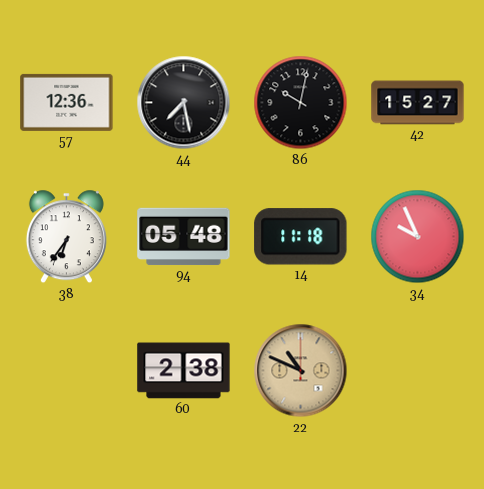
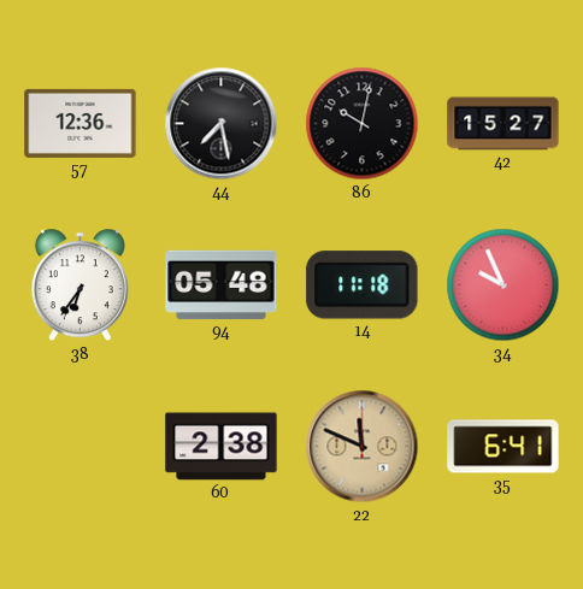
22: 10:49 -> 11:49 (363, 447)
35: none -> 6:41 (503, 447)
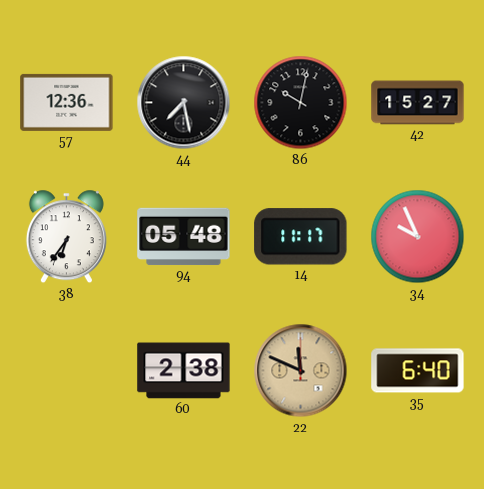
14: 11:18 -> 11:17 (301, 237)
35: 6:41 -> 6:40 (418, 371)
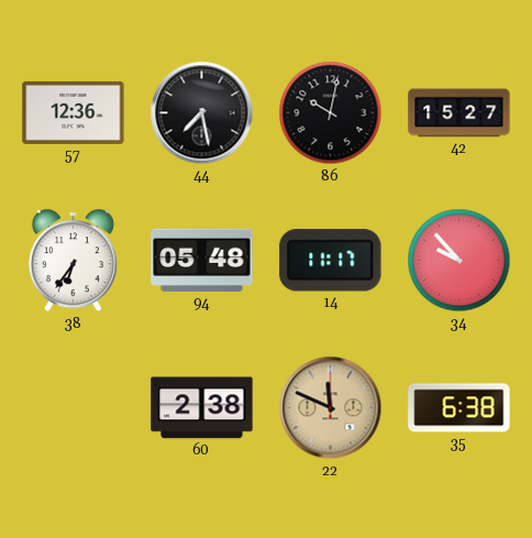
34: 9:56 -> 9:53 (459, 261)
35: 6:40 -> 6:38 (459, 408)
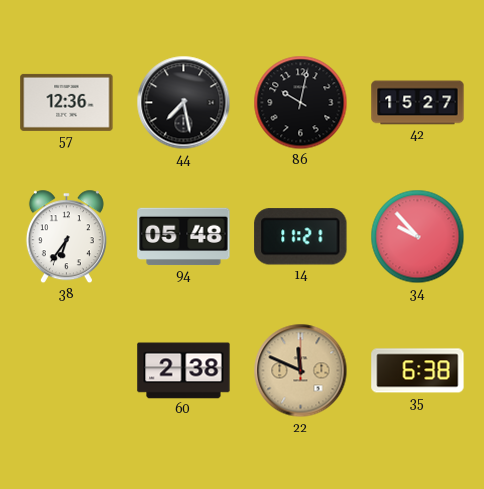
14: 11:17 -> 11:21 (301, 237)
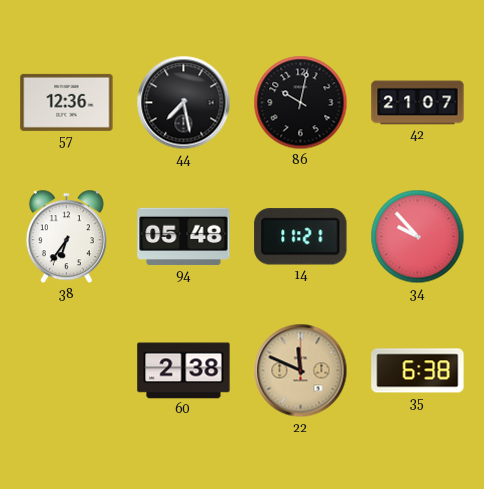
42: 15:27 -> 21:07 (418, 103)
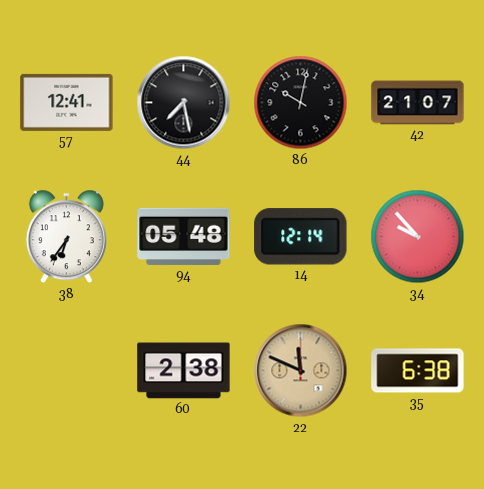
57: 12:36 -> 12:41 (67, 102)
14: 11:21 -> 12:14 (301, 237)
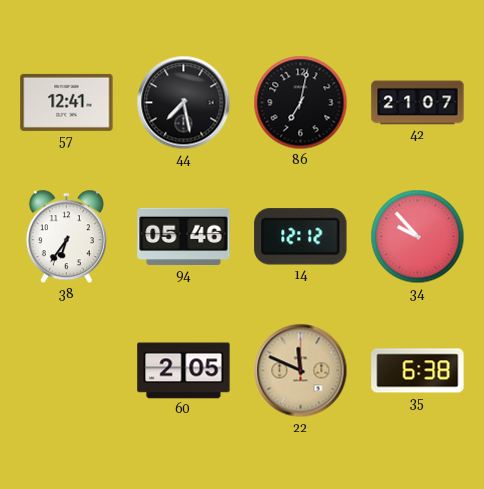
86: 10:02 -> 7:02 (301, 103)
94: 05:48 -> 05:46 (184, 237)
14: 12:14 -> 12:12 (301, 237)
60: 2:38 -> 2:05 (184, 371)
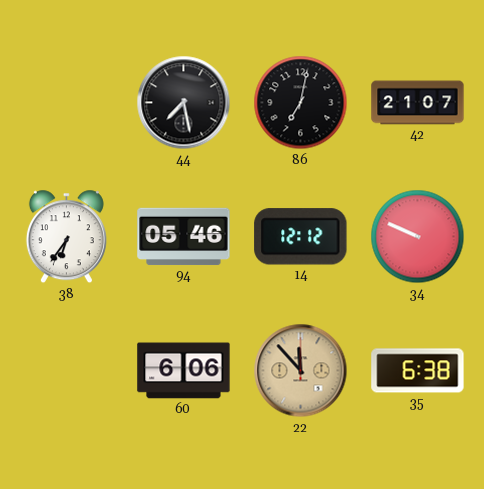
57: 12:41 -> none (67, 102)
34: 9:53 -> 9:49 (418, 237)
60: 2:05 -> 6:06 (184, 371)
22: 11:49 -> 11:53 (301, 371)
